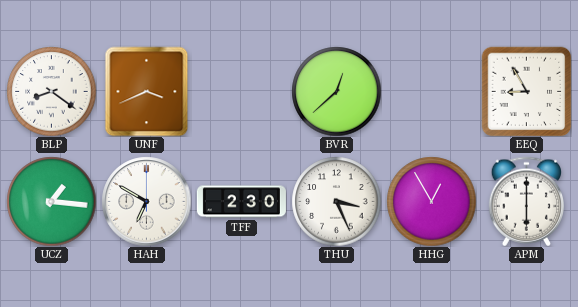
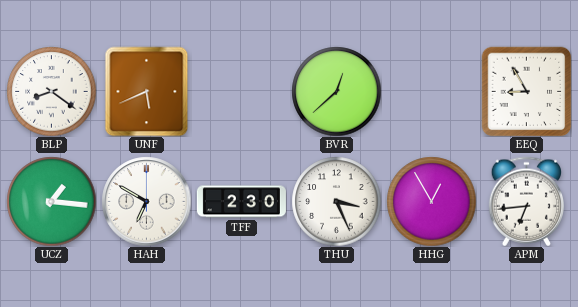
UNF: 3:41 -> 5:41 (147, 91)
APM: 6:00 -> 6:44 (526, 201)
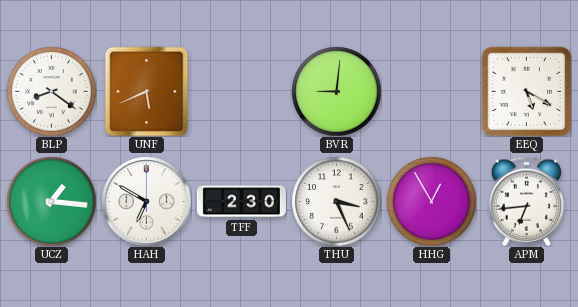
BVR: 12:38 -> 9:01 (336, 91)
EEQ: 8:55 -> 5:20 (526, 91)
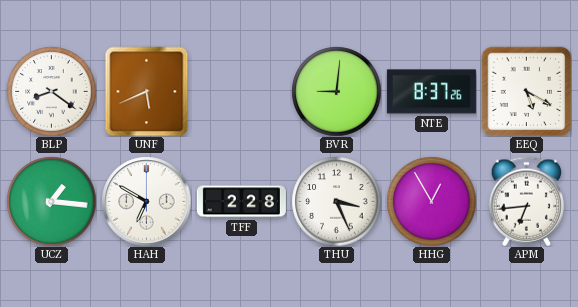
NTE: none -> 8:37 (431, 92)
TFF: 2:30 -> 2:28 (241, 202)
